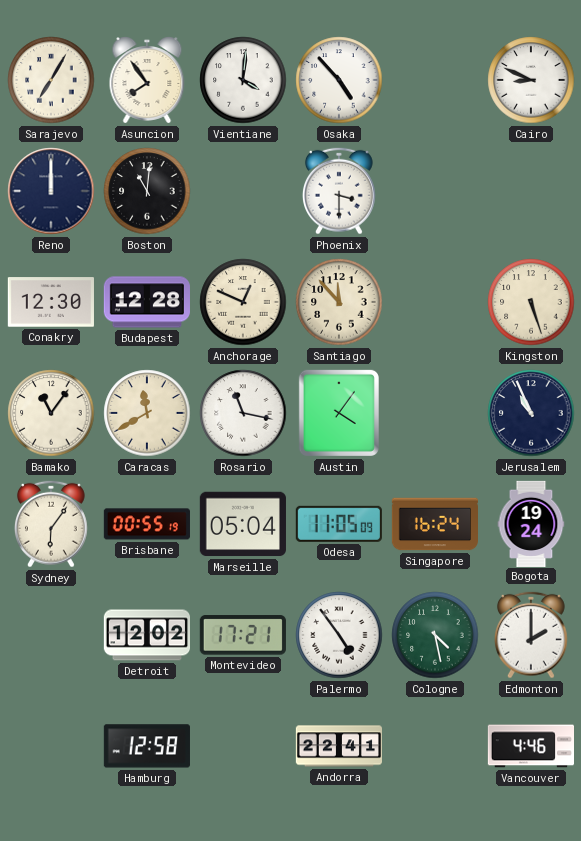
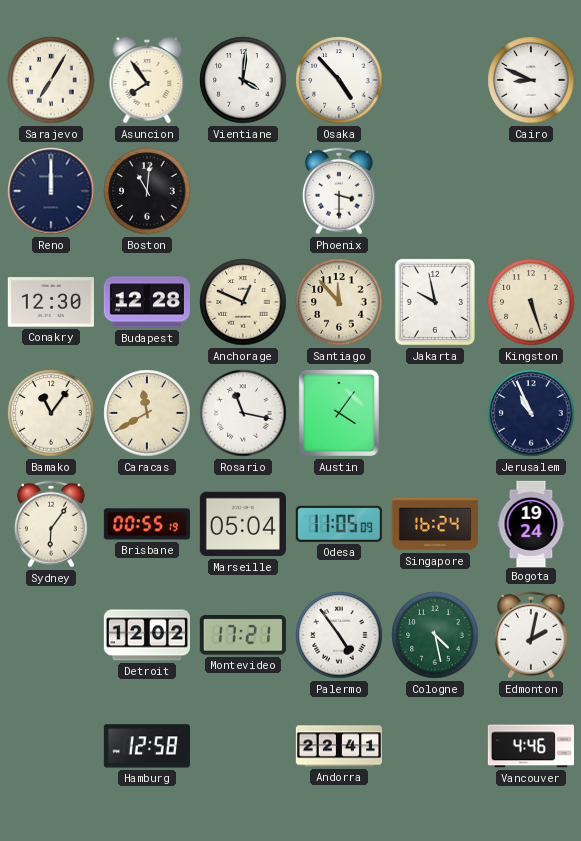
Jakarta: none -> 9:58 (435, 302)
Edmonton: 2:00 -> 2:02 (531, 635)
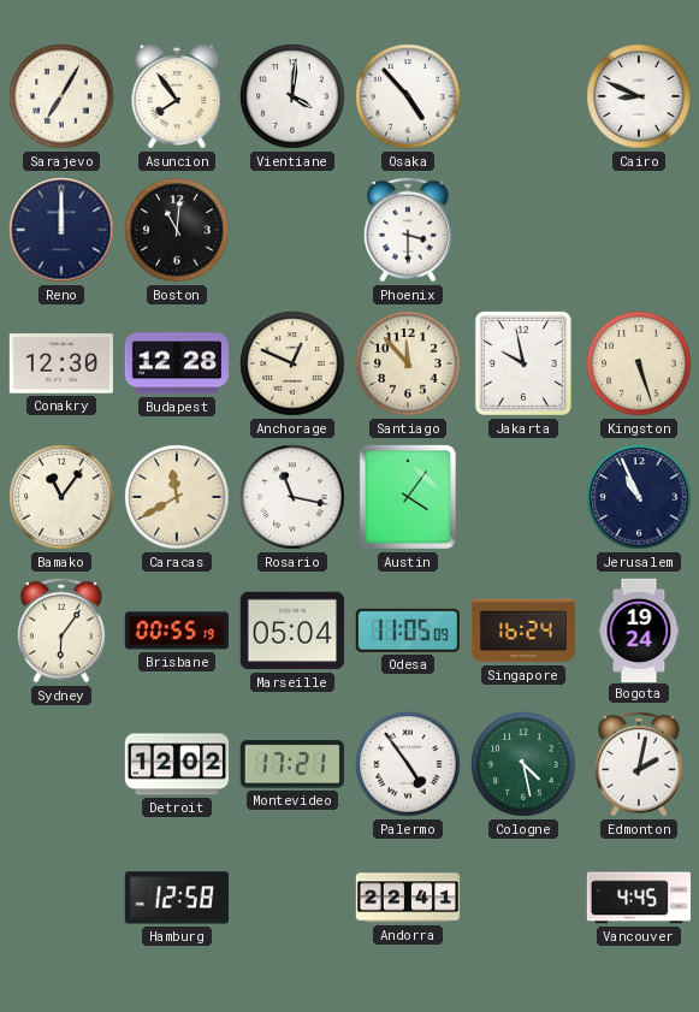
Vancouver: 4:46 -> 4:45 (638, 898)
